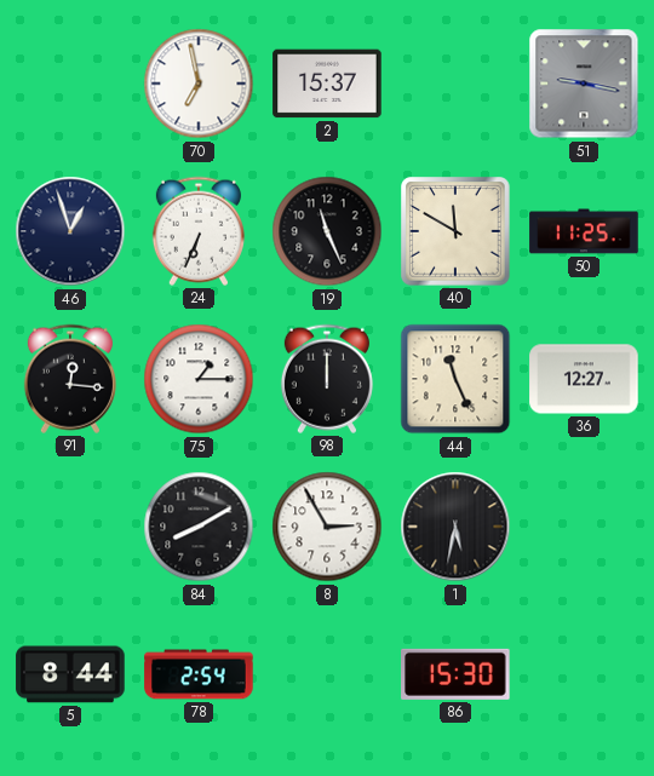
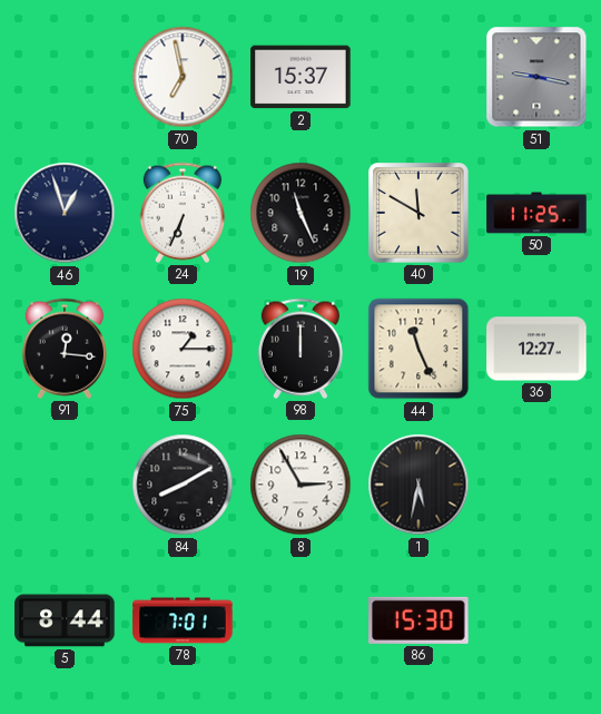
78: 2:54 -> 7:01 (183, 620)
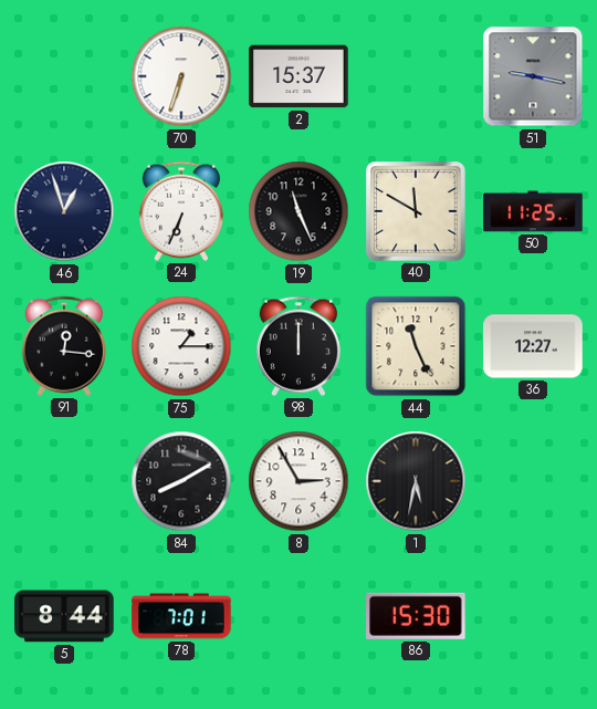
70: 6:58 -> 6:33 (181, 76)
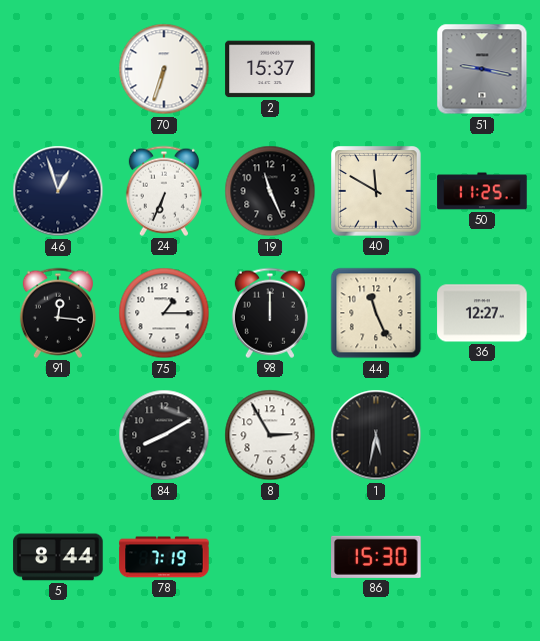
78: 7:01 -> 7:19 (164, 557)
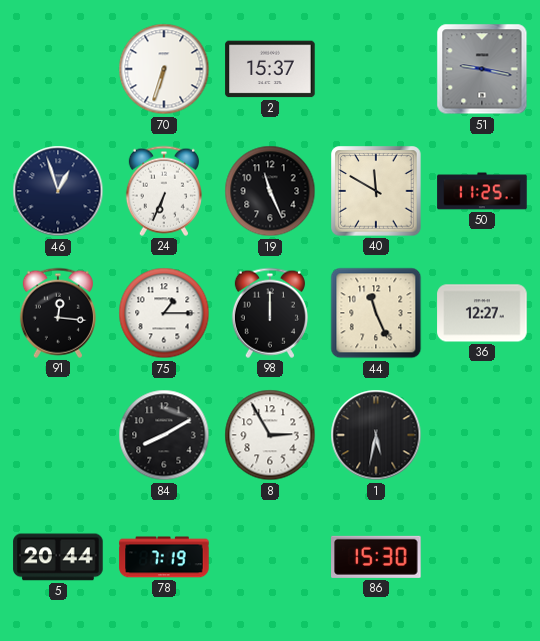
5: 8:44 -> 20:44 (58, 557)
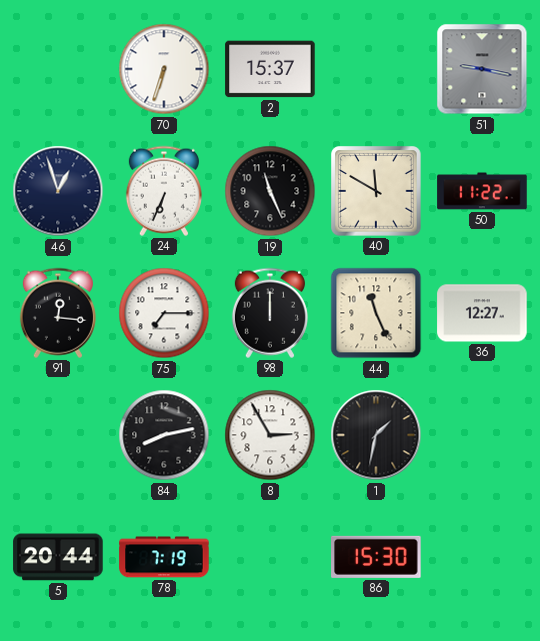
50: 11:25 -> 11:22 (482, 191)
75: 1:15 -> 7:15 (164, 313)
84: 8:10 -> 8:13 (164, 435)
1: 5:32 -> 1:32 (376, 435)
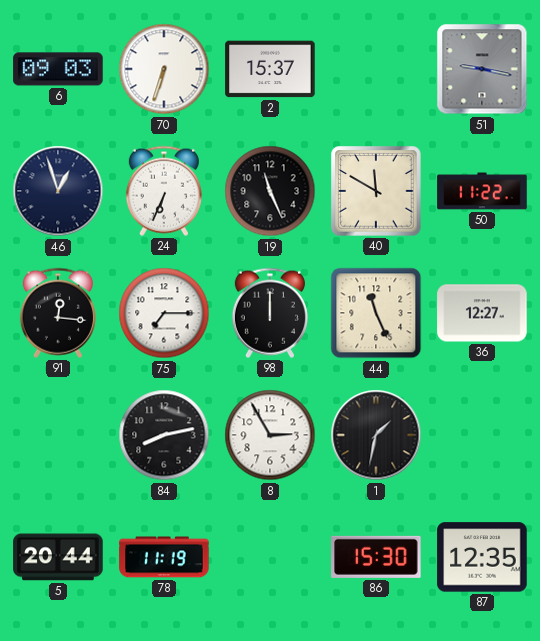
6: none -> 09:03 (58, 69)
78: 7:19 -> 11:19 (164, 557)
87: none -> 12:35 (482, 557)
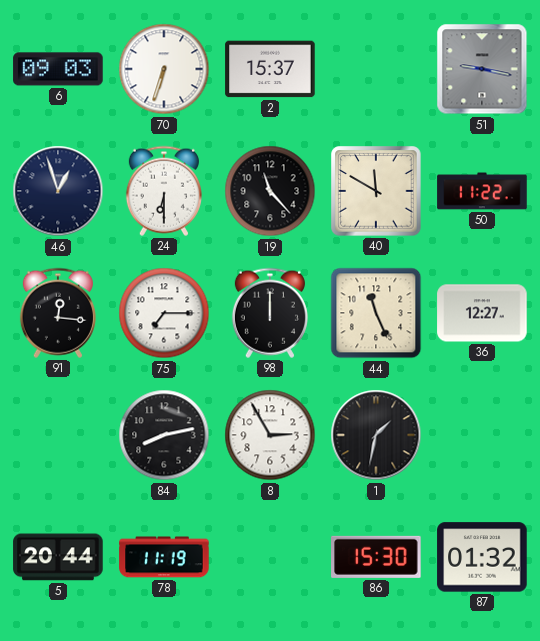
24: 6:34 -> 6:30 (164, 191)
19: 11:26 -> 11:23 (270, 191)
87: 12:35 -> 01:32 (482, 557)
